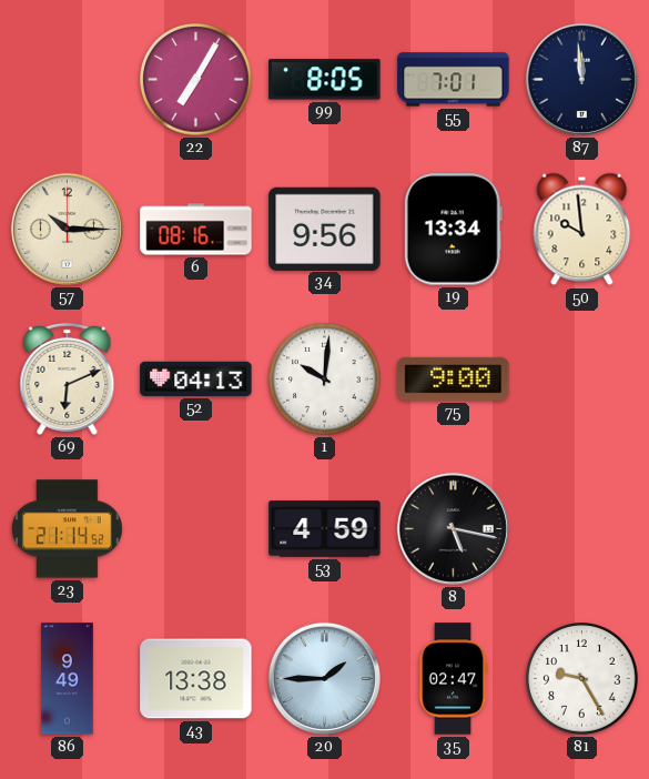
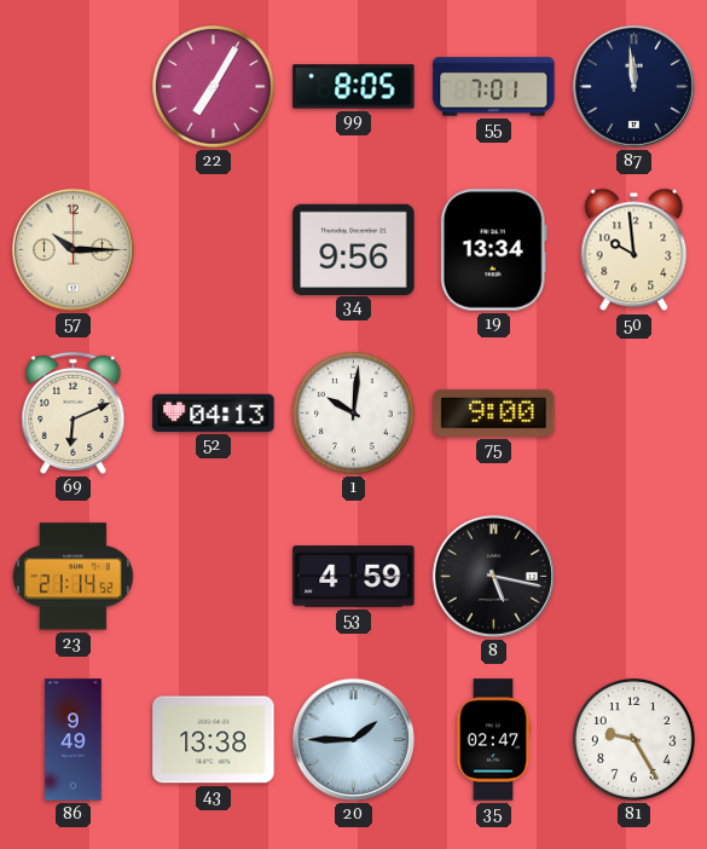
6: 08:16 -> none (196, 230)
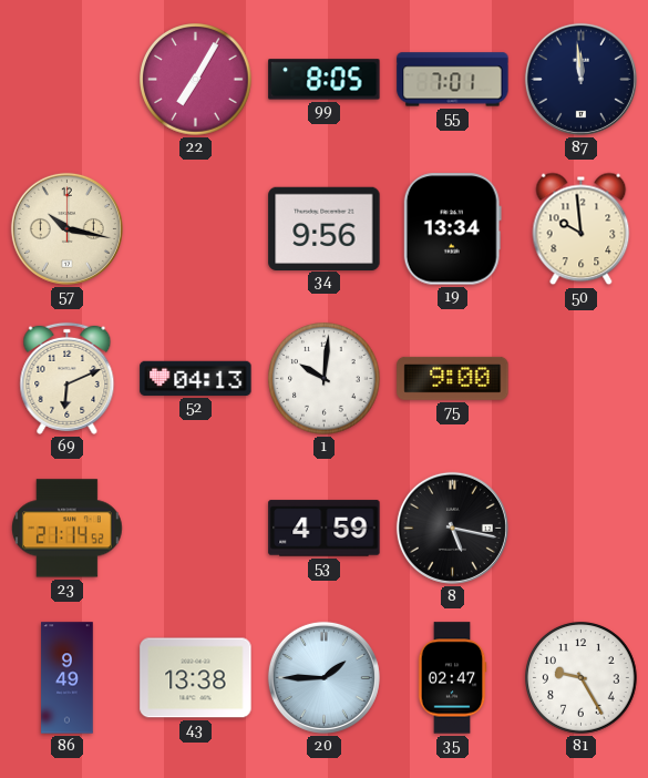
57: 10:15 -> 10:17 (66, 228)
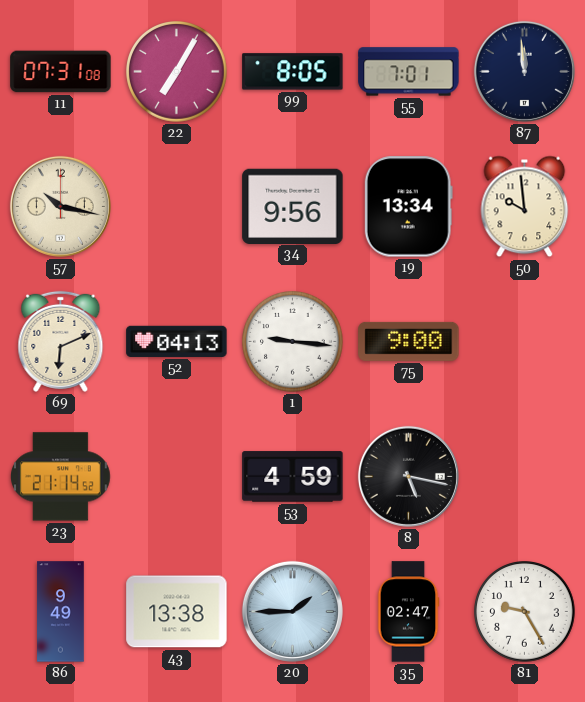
11: none -> 07:31 (61, 72)
1: 10:01 -> 9:16 (293, 342)
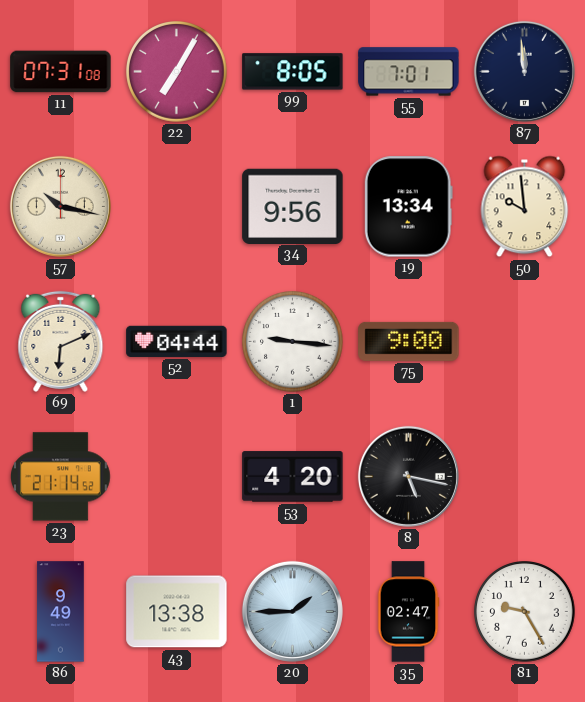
52: 04:13 -> 04:44 (177, 341)
53: 4:59 -> 4:20 (293, 477)
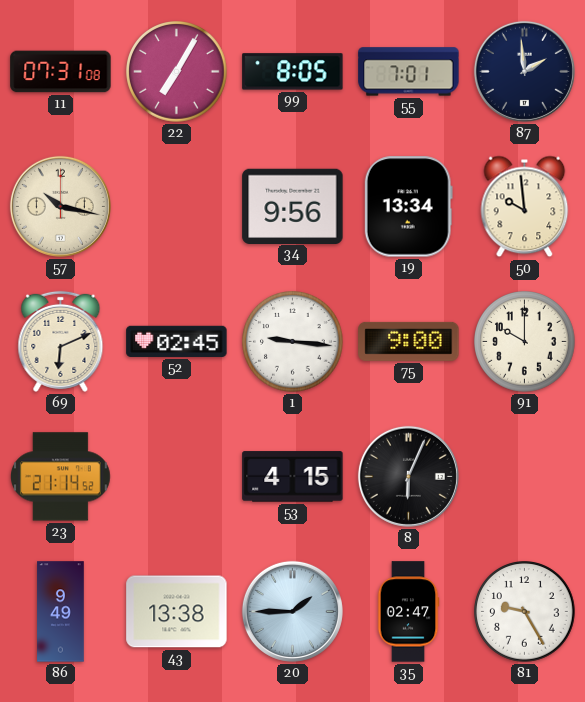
87: 11:59 -> 1:59 (524, 71)
52: 04:44 -> 02:45 (177, 341)
91: none -> 10:00 (525, 342)
53: 4:20 -> 4:15 (293, 477)
8: 5:17 -> 6:04 (408, 476)
